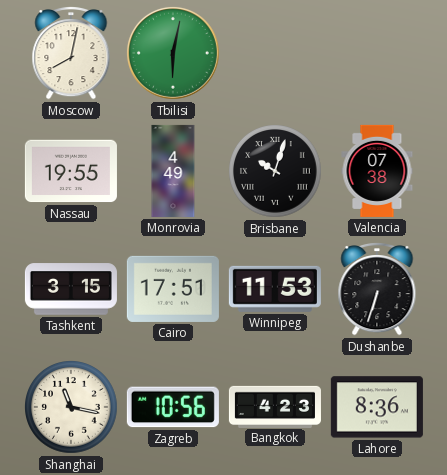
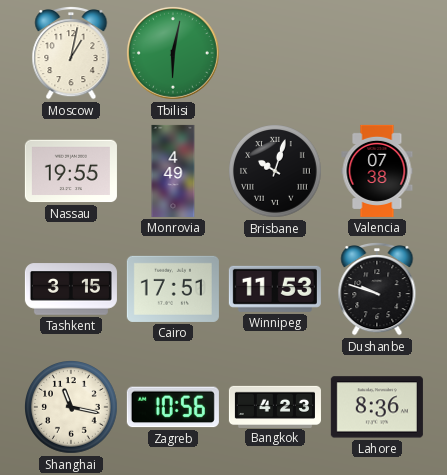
Moscow: 8:02 -> 1:02 (71, 54)
Dushanbe: 6:33 -> 9:48 (377, 290)
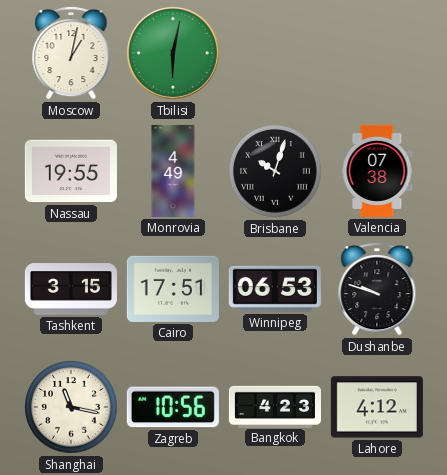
Winnipeg: 11:53 -> 06:53 (275, 289)
Lahore: 8:36 -> 4:12 (377, 407)
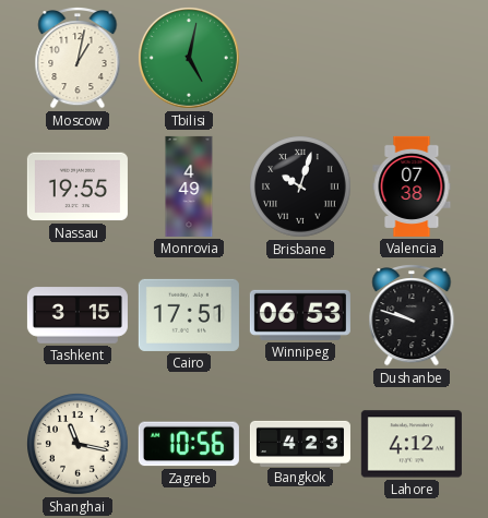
Tbilisi: 6:02 -> 5:02 (189, 58)
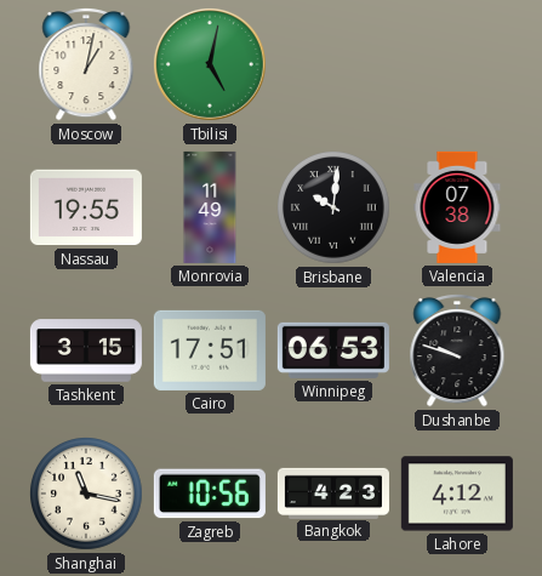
Monrovia: 4:49 -> 11:49 (210, 207)
Brisbane: 10:03 -> 10:01 (335, 209)
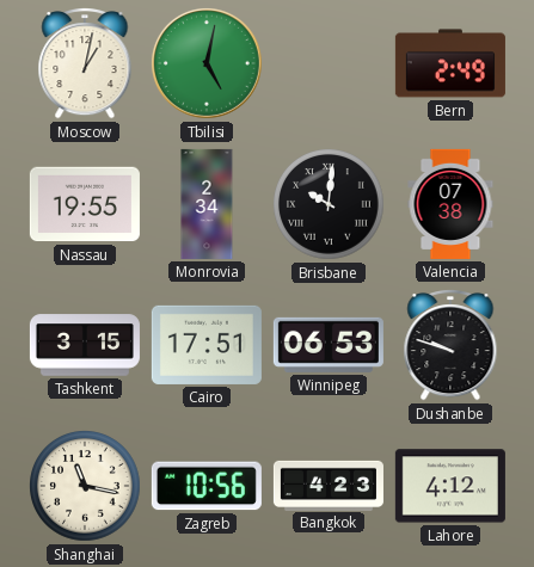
Bern: none -> 2:49 (450, 63)
Monrovia: 11:49 -> 2:34 (207, 204)
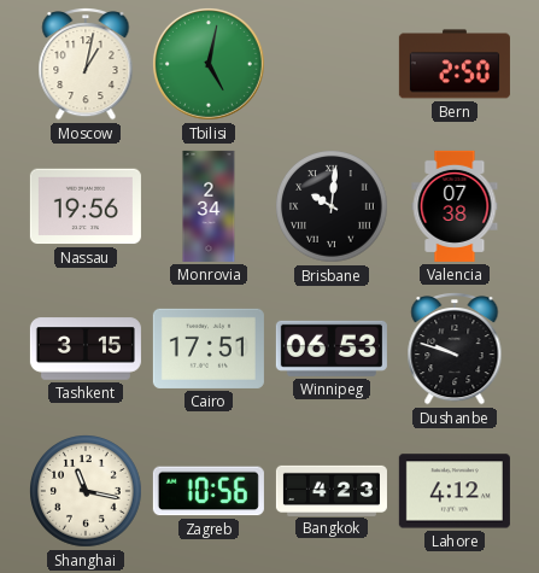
Bern: 2:49 -> 2:50 (455, 64)
Nassau: 19:55 -> 19:56 (86, 206)
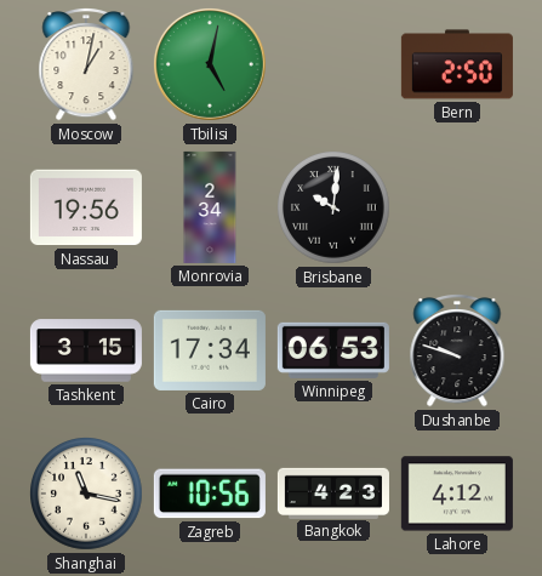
Valencia: 07:38 -> none (455, 206)
Cairo: 17:51 -> 17:34 (210, 350)
